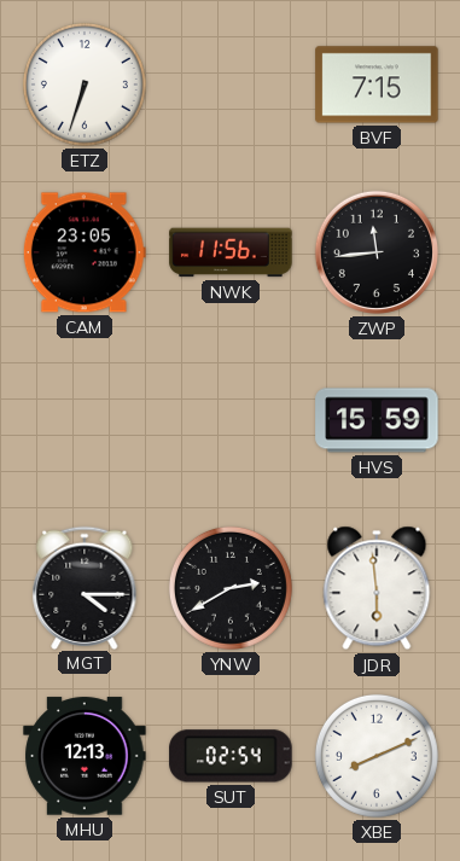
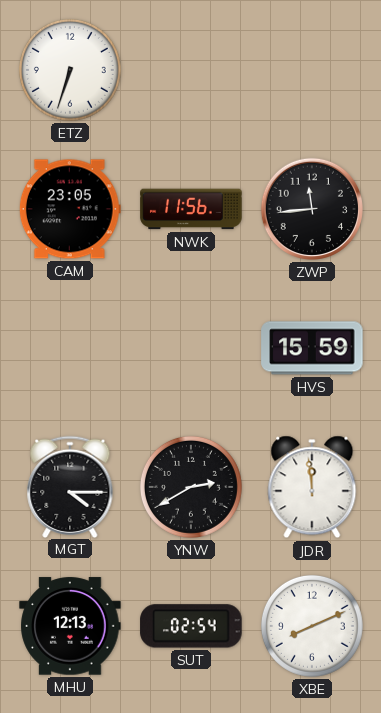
BVF: 7:15 -> none (377, 85)
JDR: 5:59 -> 11:59 (312, 487)
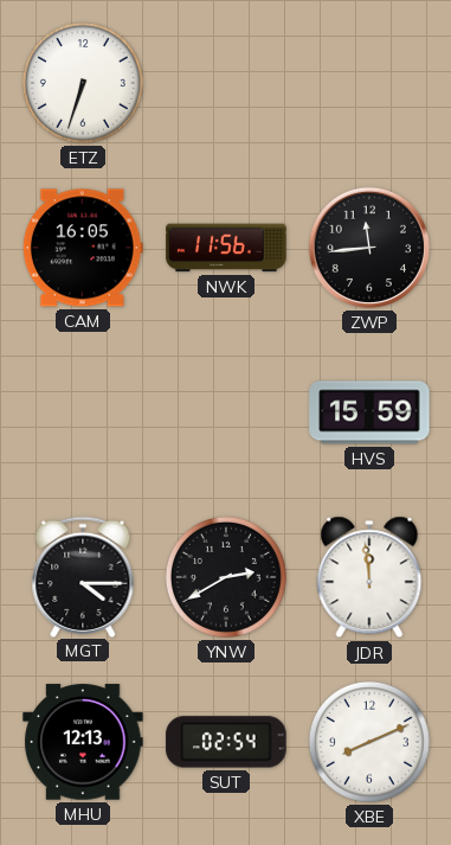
CAM: 23:05 -> 16:05 (83, 248)
